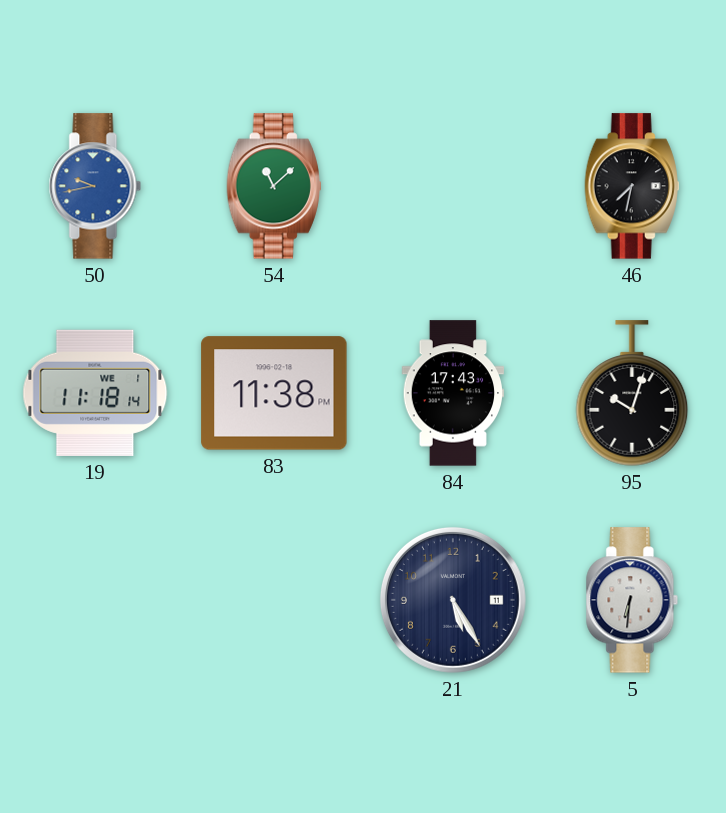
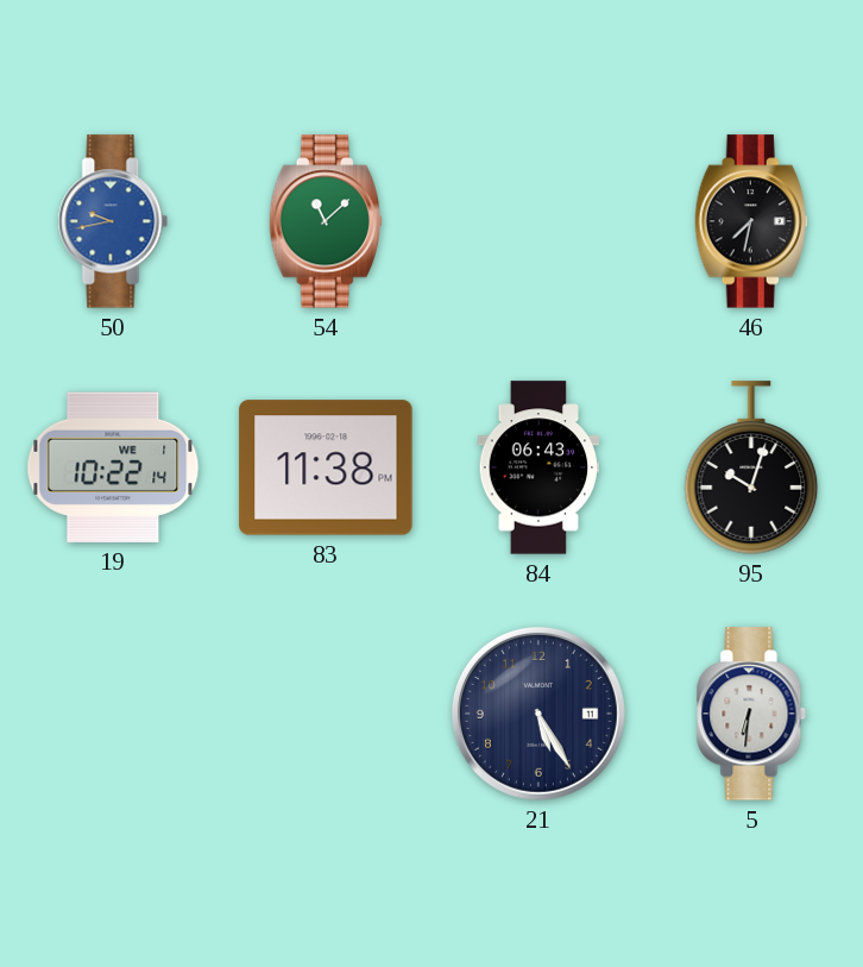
19: 11:18 -> 10:22 (113, 467)
84: 17:43 -> 06:43 (538, 467)
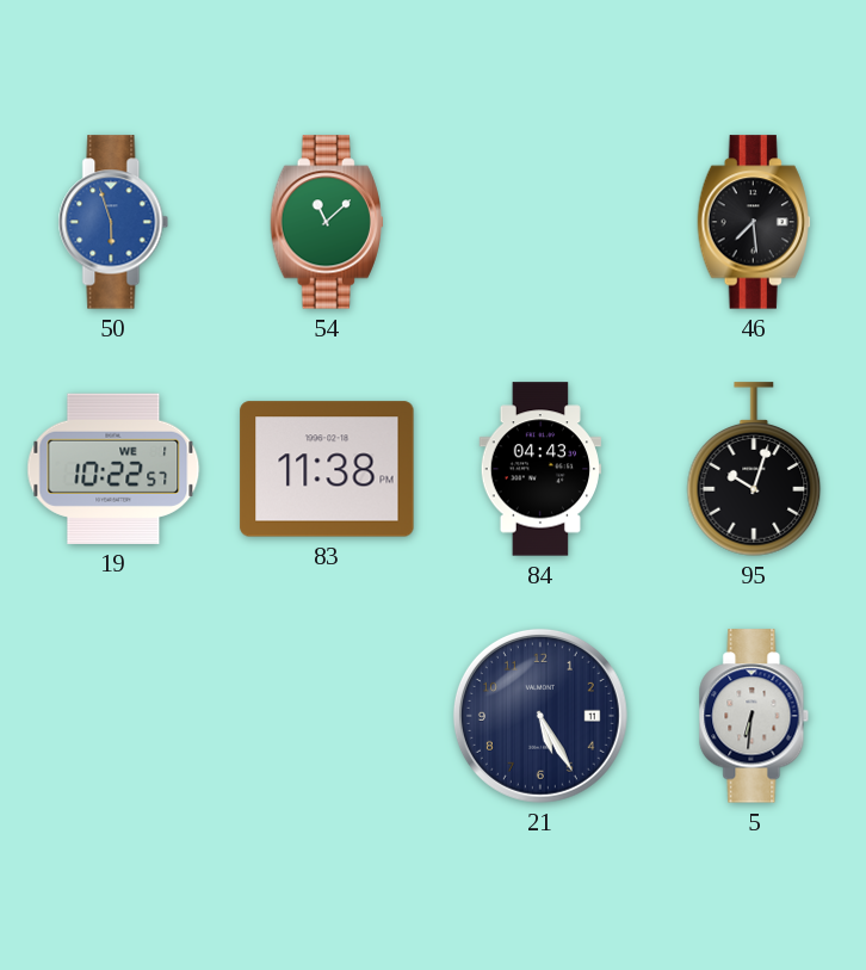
50: 9:43 -> 5:57 (113, 222)
46: 7:32 -> 7:29 (754, 222)
19: 10:22:14 -> 10:22:57 (113, 469)
84: 06:43 -> 04:43 (540, 469)
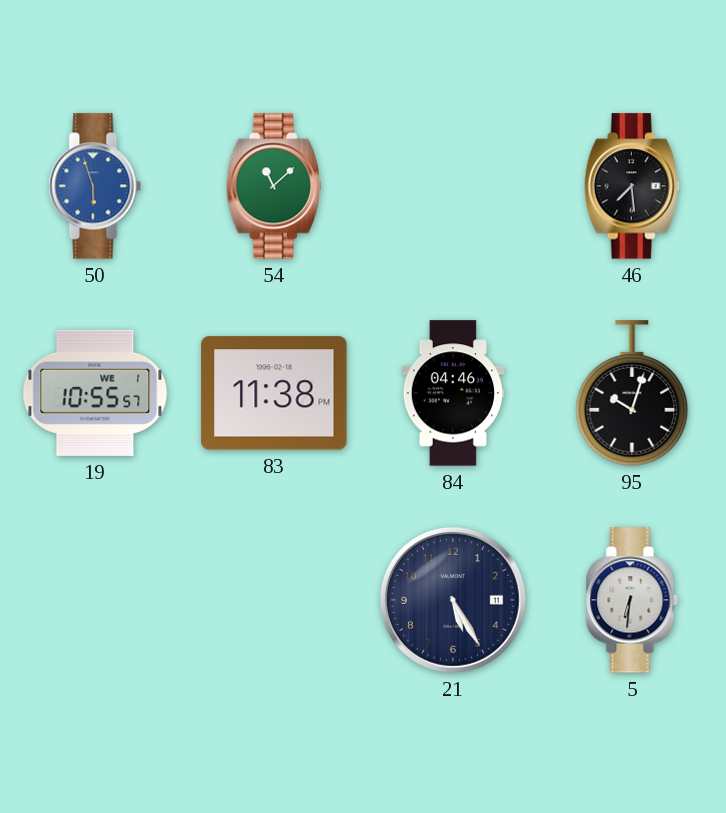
19: 10:22 -> 10:55 (95, 393)
84: 04:43 -> 04:46 (453, 393)
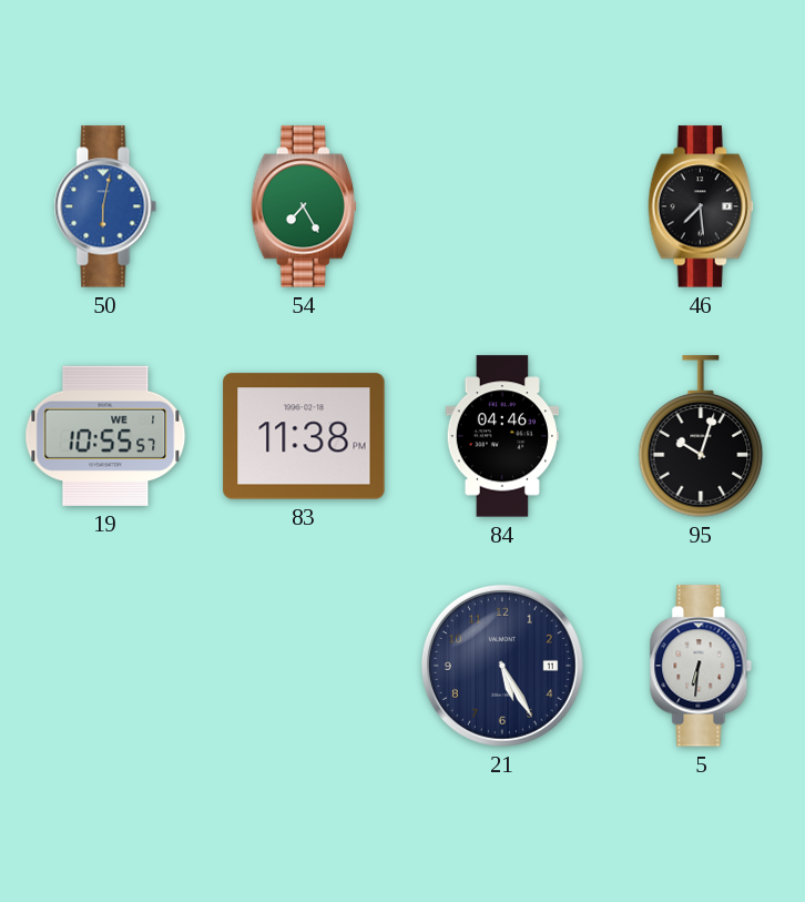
50: 5:57 -> 6:02 (105, 206)
54: 11:08 -> 7:25 (304, 206)
